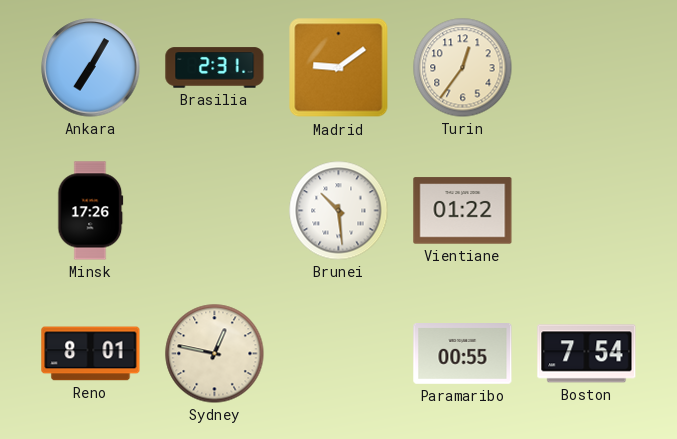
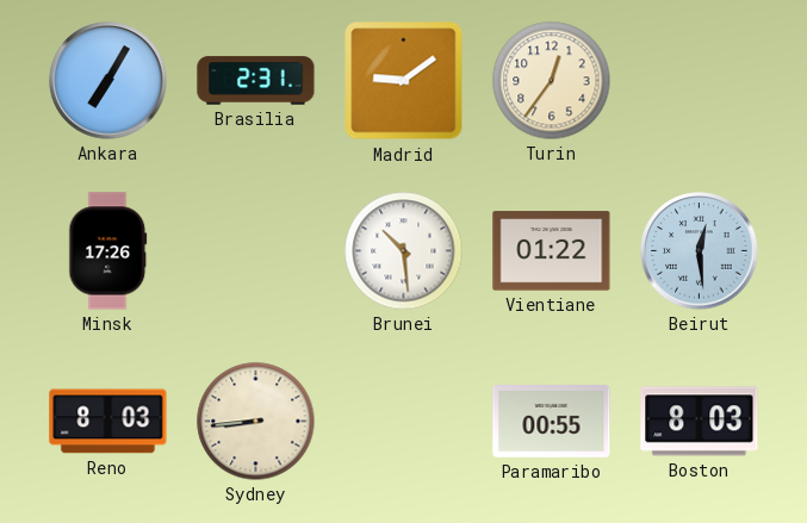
Beirut: none -> 12:29 (700, 251)
Reno: 8:01 -> 8:03 (108, 422)
Sydney: 12:47 -> 8:44 (256, 422)
Boston: 7:54 -> 8:03 (700, 422)
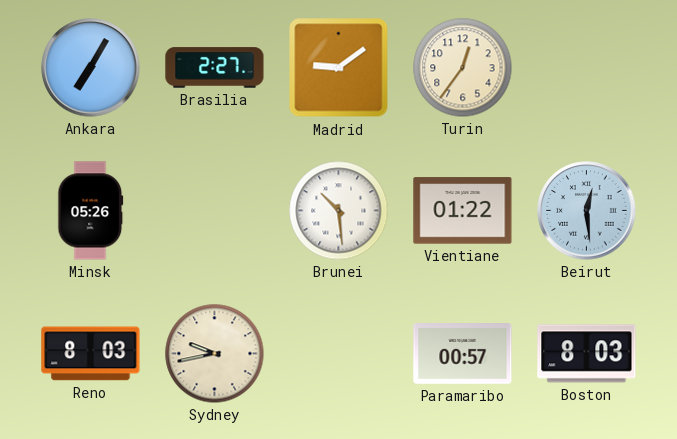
Brasilia: 2:31 -> 2:27 (215, 68)
Minsk: 17:26 -> 05:26 (91, 211)
Sydney: 8:44 -> 9:43 (215, 354)
Paramaribo: 00:55 -> 00:57 (463, 354)
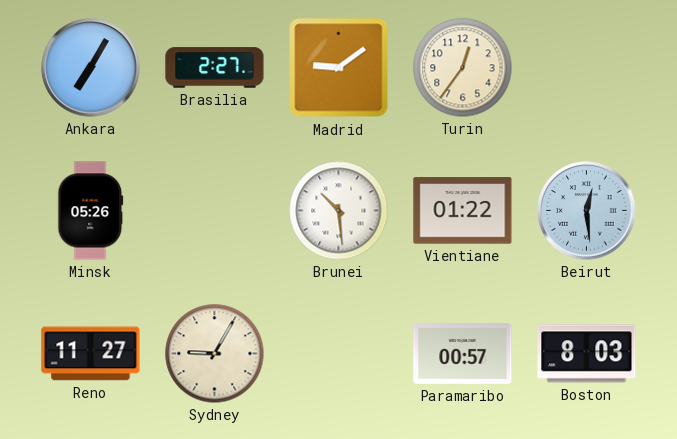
Reno: 8:03 -> 11:27 (91, 354)
Sydney: 9:43 -> 9:05 (215, 354)
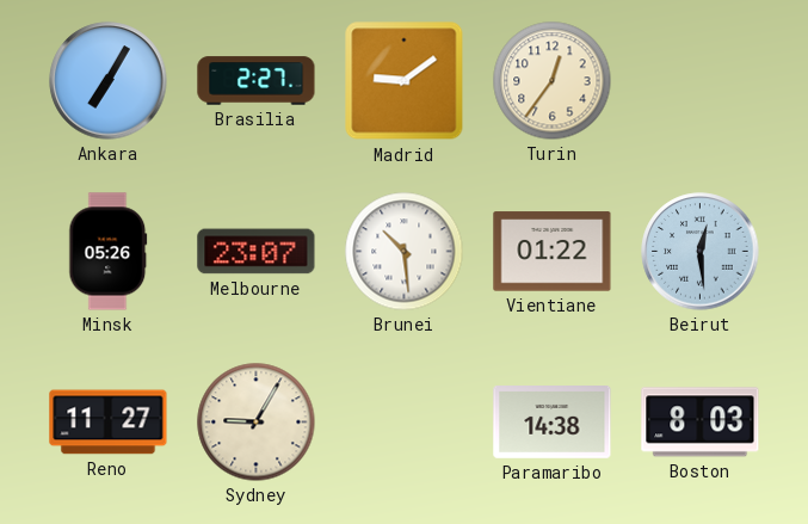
Melbourne: none -> 23:07 (257, 252)
Paramaribo: 00:57 -> 14:38 (553, 423)
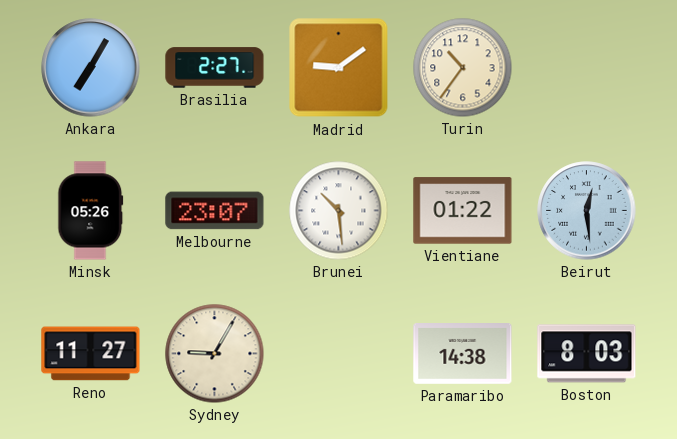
Turin: 12:36 -> 10:36 (463, 68)
